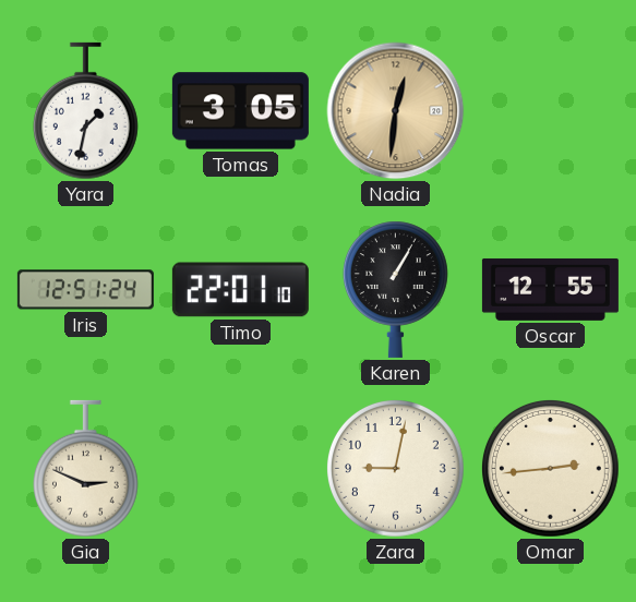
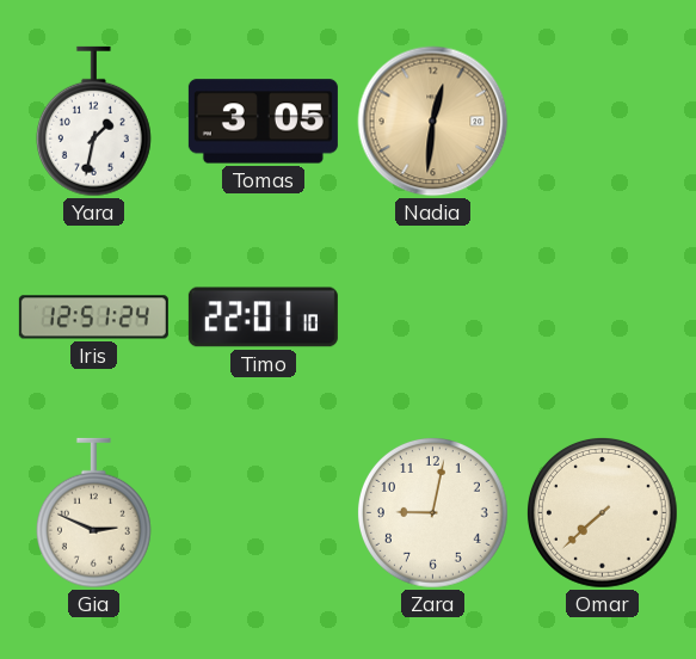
Karen: 1:05 -> none (395, 289)
Oscar: 12:55 -> none (550, 289)
Omar: 2:44 -> 7:38 (603, 513)
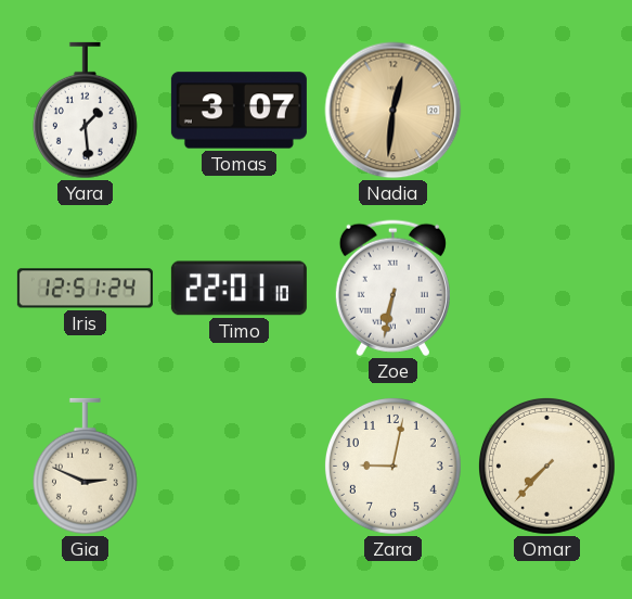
Yara: 1:32 -> 1:29 (85, 111)
Tomas: 3:05 -> 3:07 (238, 111)
Zoe: none -> 6:32 (392, 289)
Omar: 7:38 -> 7:37 (547, 467)
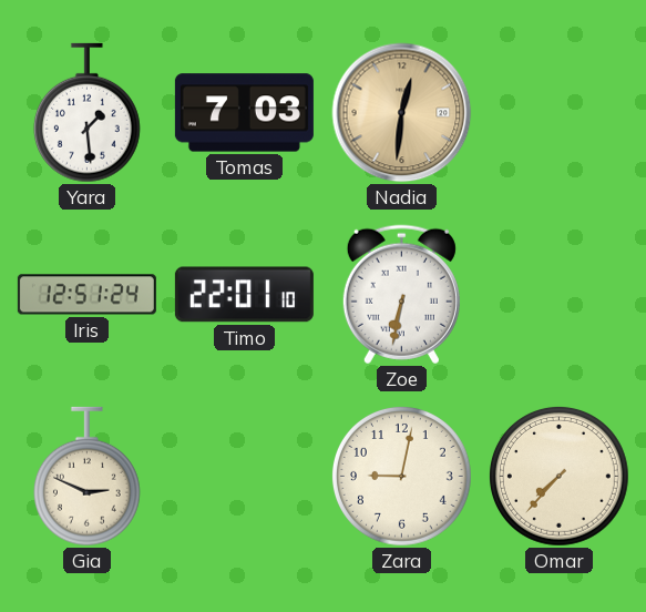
Tomas: 3:07 -> 7:03 (244, 113)
